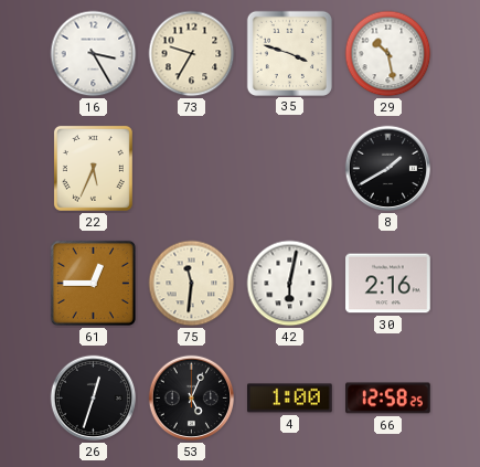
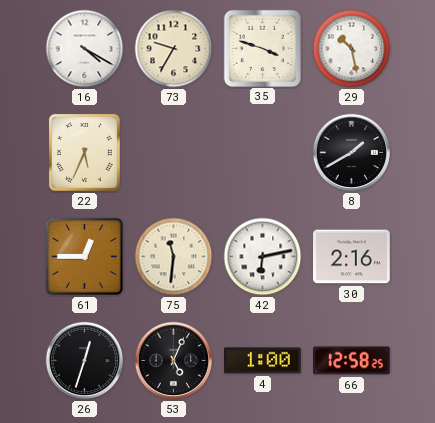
16: 3:25 -> 4:20 (85, 49)
42: 6:02 -> 6:13 (263, 257)
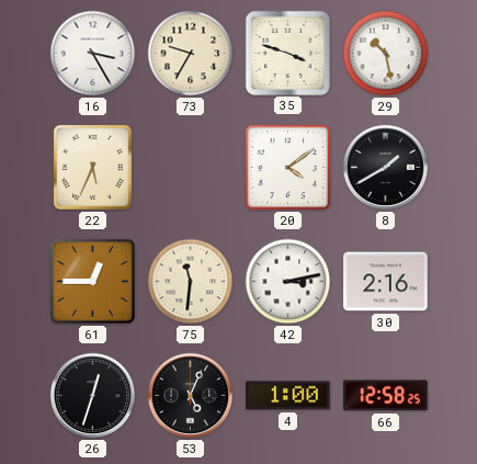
16: 4:20 -> 3:25 (93, 54)
20: none -> 4:09 (288, 168)
42: 6:13 -> 3:13 (288, 282)
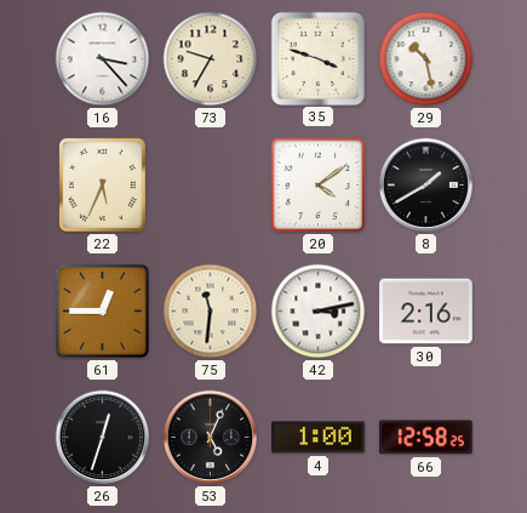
16: 3:25 -> 3:23 (103, 59)
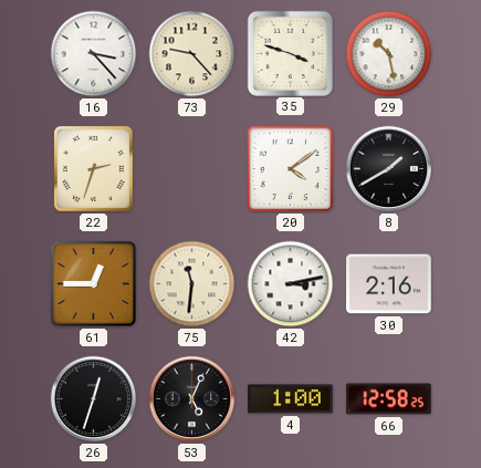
73: 9:35 -> 9:23 (192, 54)
22: 5:34 -> 2:33 (93, 168)
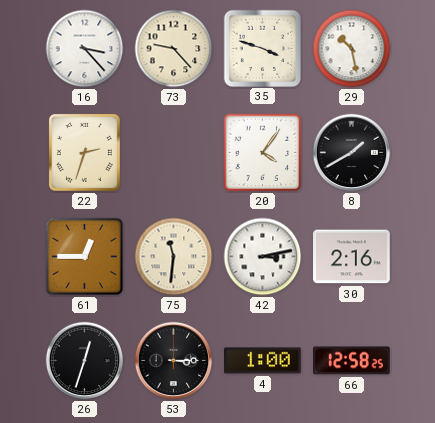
20: 4:09 -> 4:06 (263, 153)
53: 5:04 -> 3:15 (174, 361)
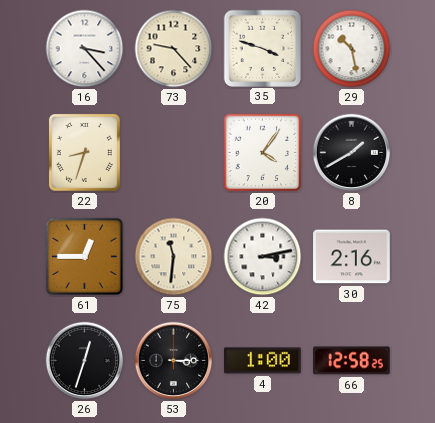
22: 2:33 -> 8:33 (84, 152)
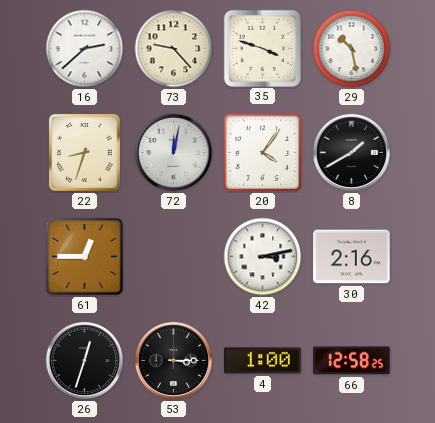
16: 3:23 -> 2:38 (85, 49)
72: none -> 12:02 (174, 153)
75: 11:31 -> none (174, 257)
